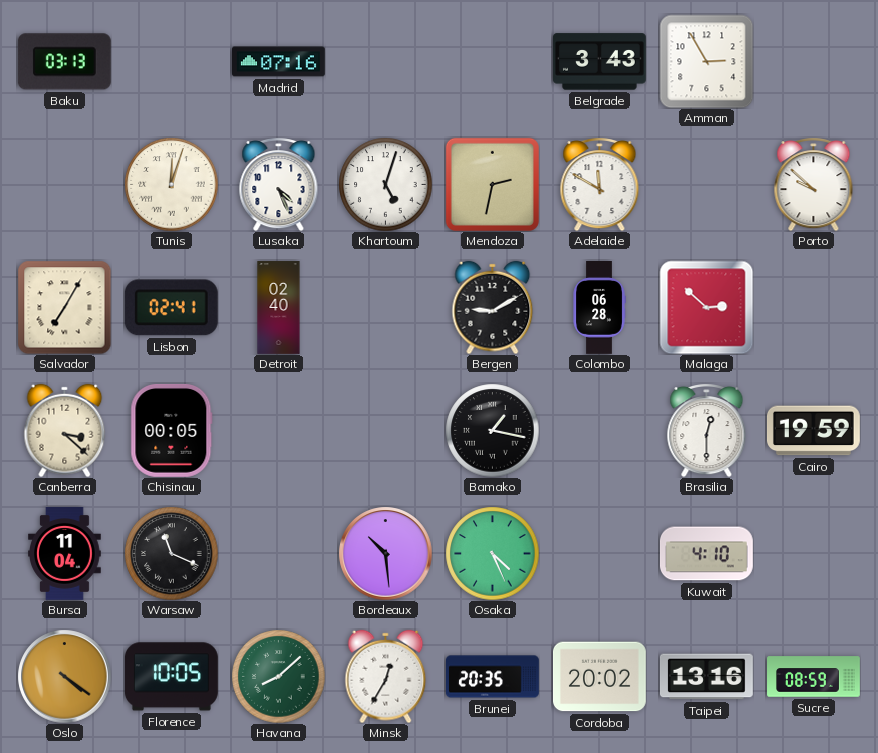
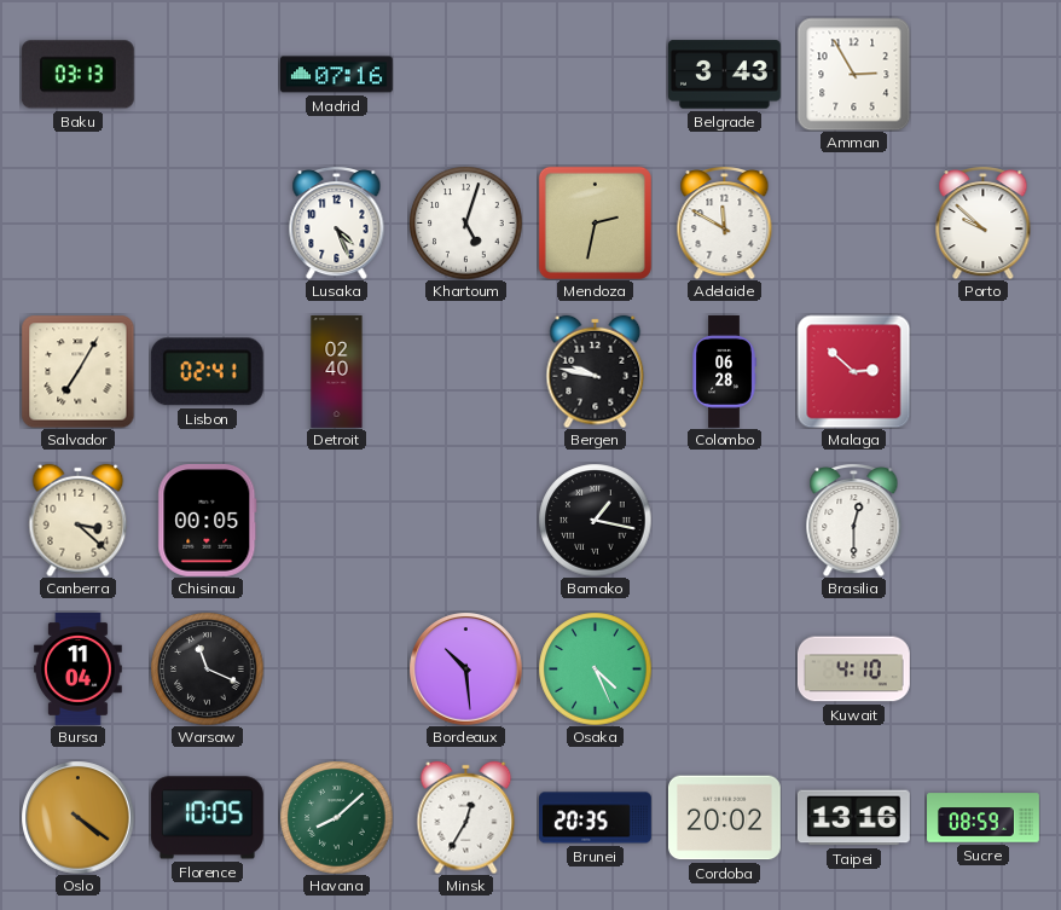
Tunis: 12:03 -> none (171, 184)
Bergen: 9:10 -> 9:47 (596, 371)
Cairo: 19:59 -> none (813, 431)
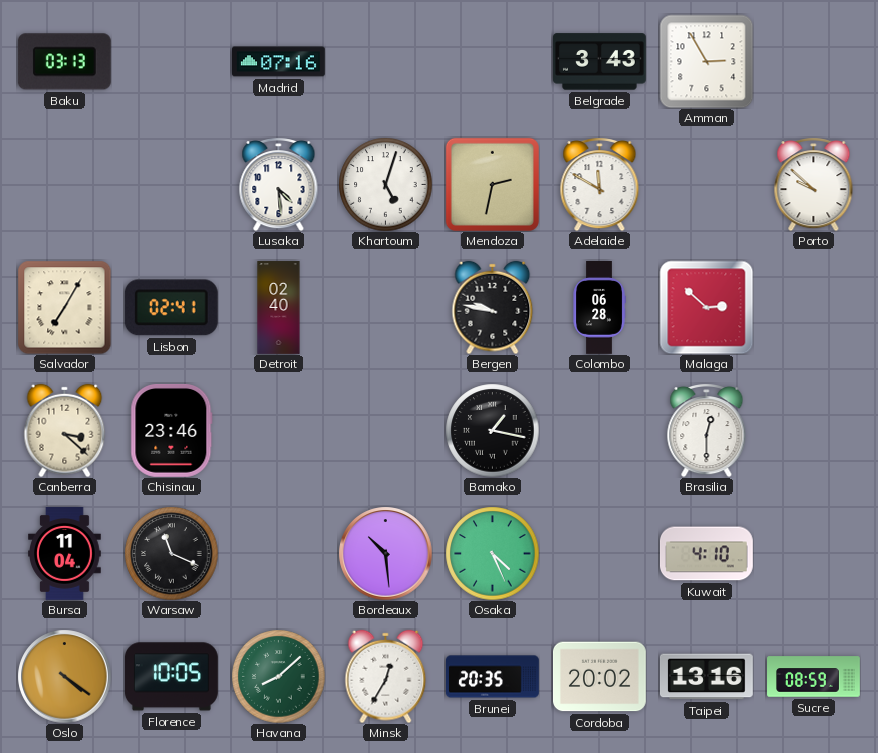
Lusaka: 4:26 -> 4:29 (279, 185)
Chisinau: 00:05 -> 23:46 (172, 430)
